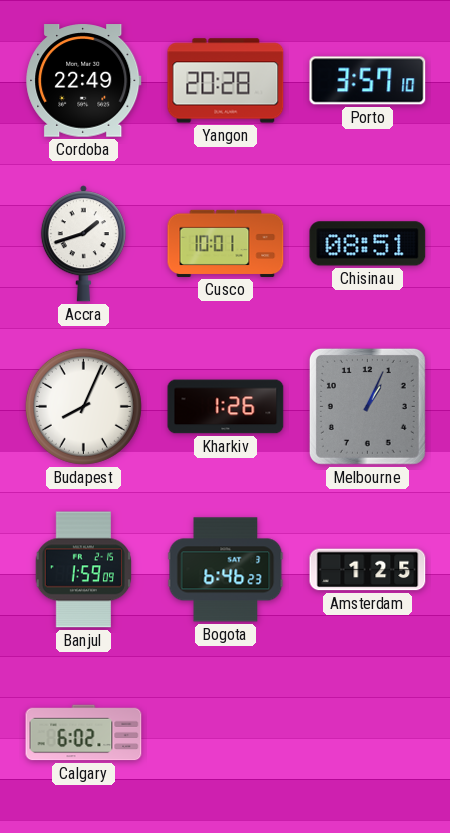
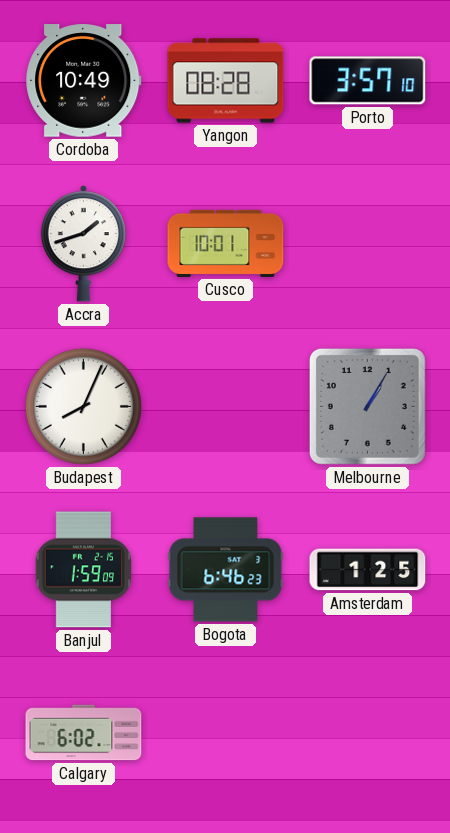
Cordoba: 22:49 -> 10:49 (84, 81)
Yangon: 20:28 -> 08:28 (226, 81)
Chisinau: 08:51 -> none (368, 244)
Kharkiv: 1:26 -> none (226, 407)
Melbourne: 1:04 -> 1:05 (367, 406)
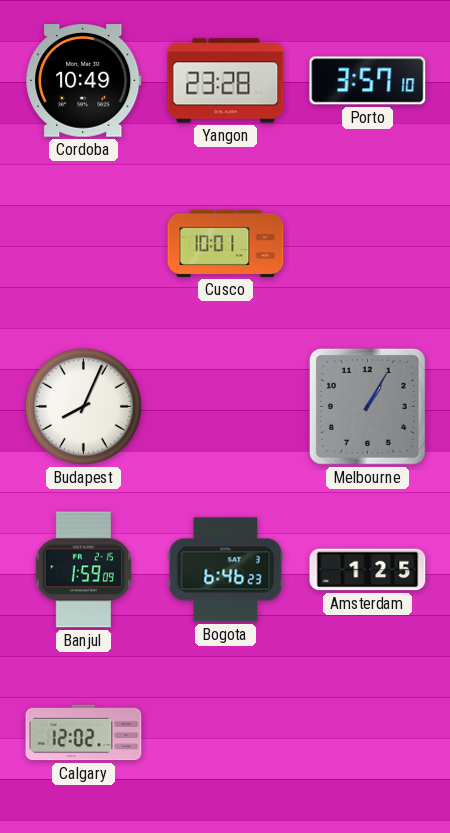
Yangon: 08:28 -> 23:28 (226, 81)
Accra: 1:42 -> none (83, 244)
Calgary: 6:02 -> 12:02 (84, 733)
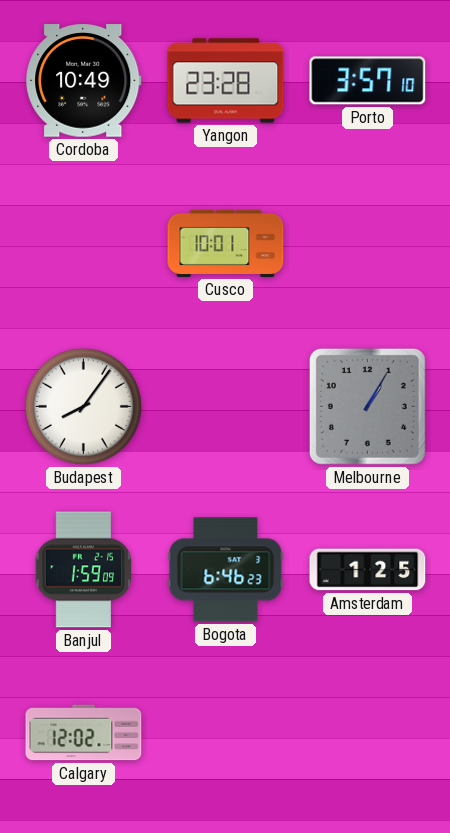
Budapest: 8:04 -> 8:06 (83, 406)
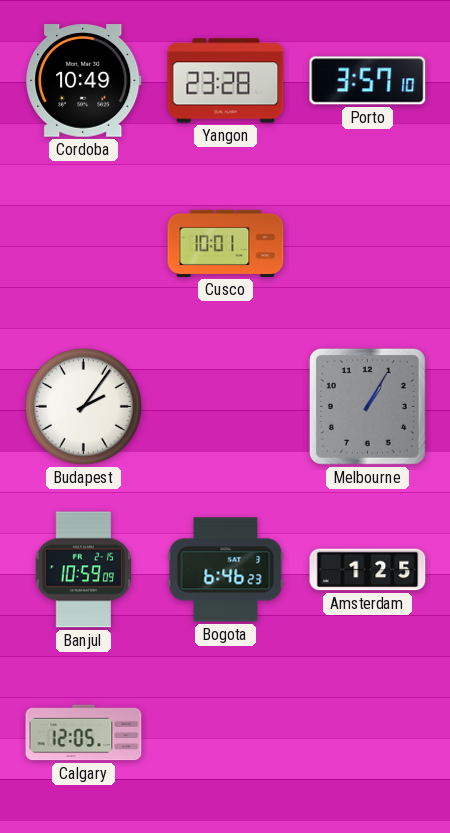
Budapest: 8:06 -> 2:06 (83, 406)
Banjul: 1:59 -> 10:59 (83, 570)
Calgary: 12:02 -> 12:05 (84, 733)
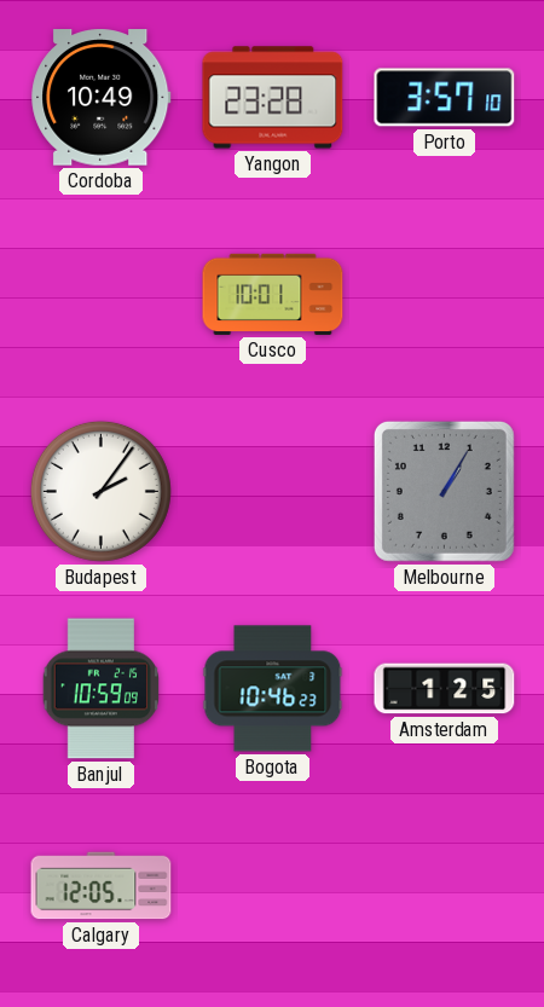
Bogota: 6:46 -> 10:46 (273, 689)
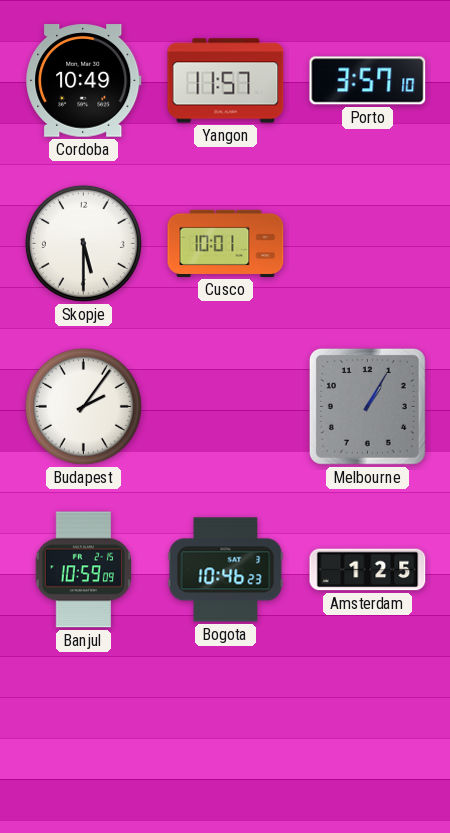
Yangon: 23:28 -> 11:57 (226, 81)
Skopje: none -> 5:30 (83, 243)
Calgary: 12:05 -> none (102, 886)
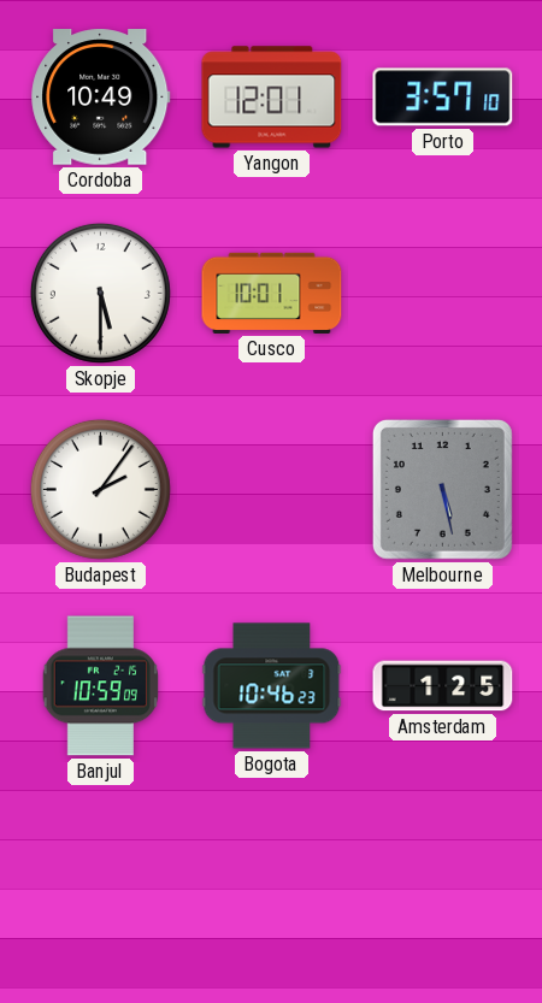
Yangon: 11:57 -> 12:01 (272, 98)
Melbourne: 1:05 -> 5:28 (442, 489)
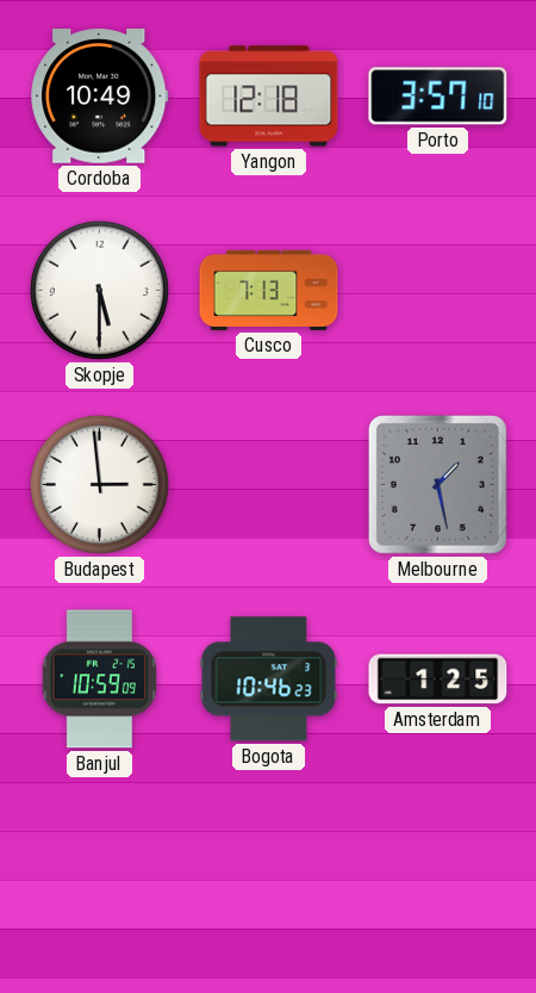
Yangon: 12:01 -> 12:18 (269, 97)
Cusco: 10:01 -> 7:13 (269, 290)
Budapest: 2:06 -> 2:59 (99, 484)
Melbourne: 5:28 -> 1:28 (437, 484)
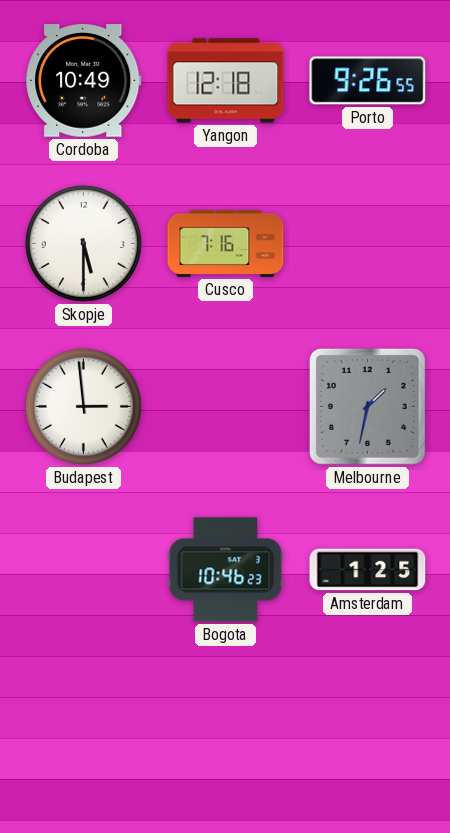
Porto: 3:57 -> 9:26 (368, 81)
Cusco: 7:13 -> 7:16 (226, 243)
Melbourne: 1:28 -> 1:32 (367, 406)
Banjul: 10:59 -> none (99, 679)
